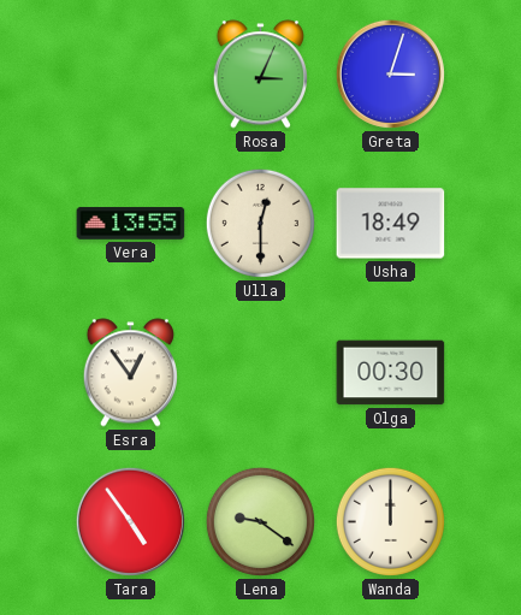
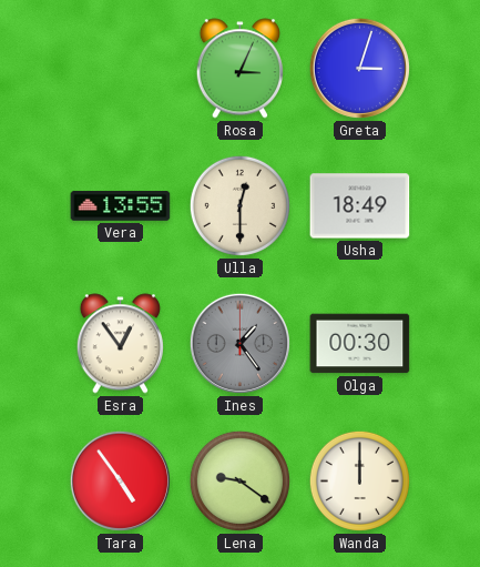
Ines: none -> 1:24 (239, 343)
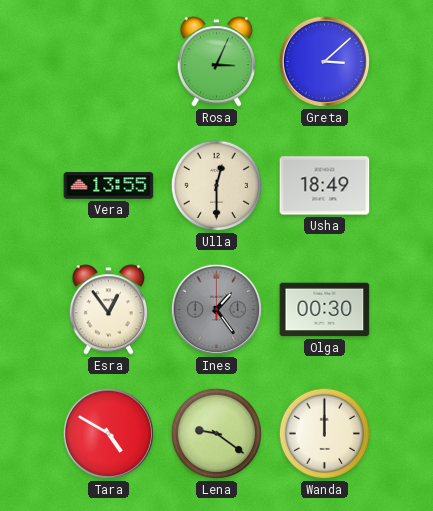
Greta: 3:03 -> 3:08 (324, 61)
Tara: 4:54 -> 4:50 (108, 433)
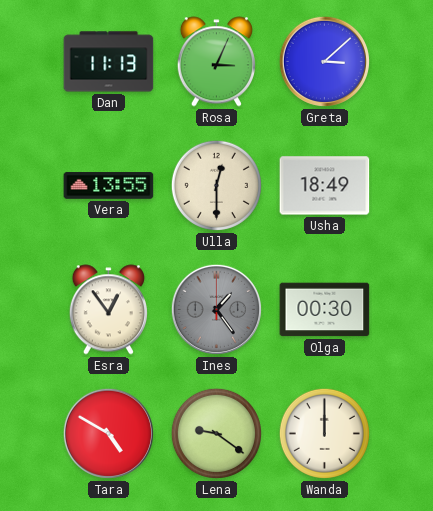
Dan: none -> 11:13 (109, 62)
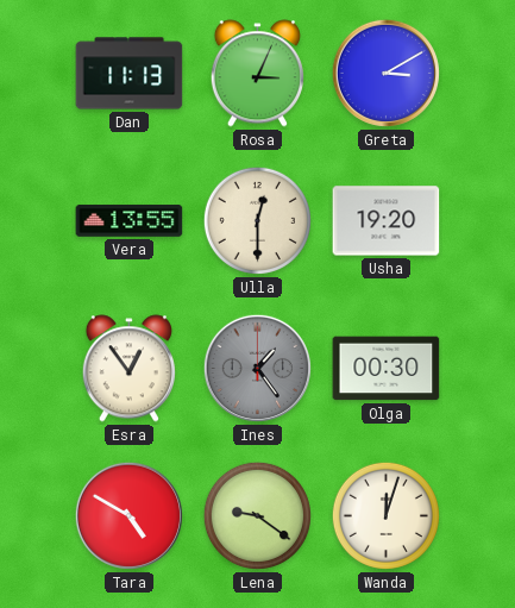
Greta: 3:08 -> 3:10 (385, 73)
Usha: 18:49 -> 19:20 (387, 221)
Wanda: 12:00 -> 12:03 (385, 515)
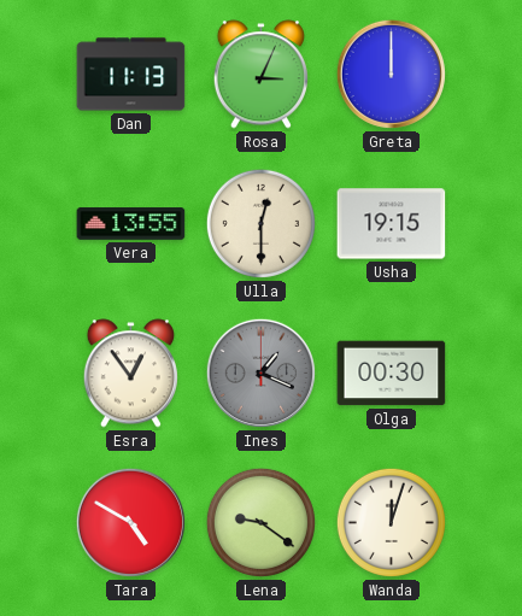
Greta: 3:10 -> 12:00 (391, 74)
Usha: 19:20 -> 19:15 (392, 224)
Ines: 1:24 -> 1:19 (260, 372)
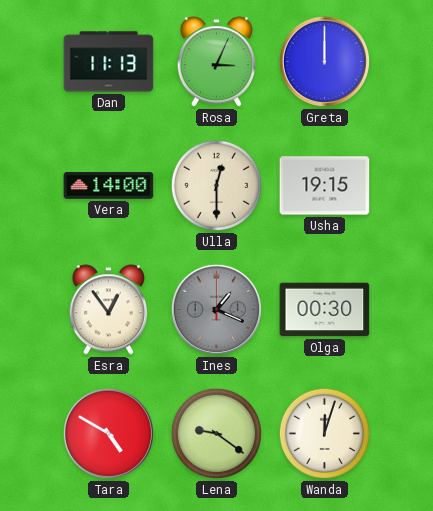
Vera: 13:55 -> 14:00 (109, 186)
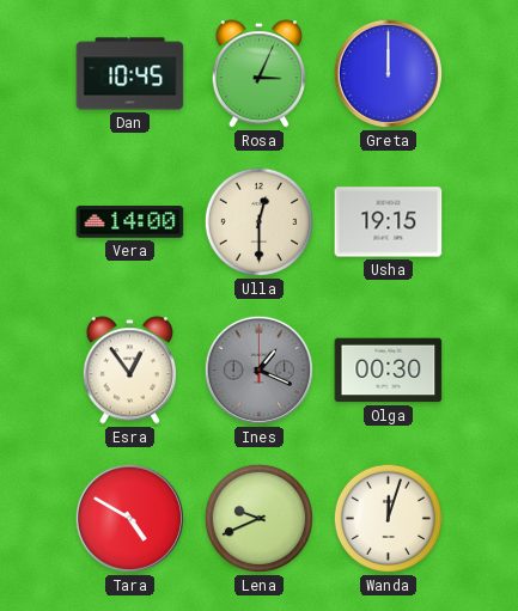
Dan: 11:13 -> 10:45 (130, 74)
Lena: 9:21 -> 9:41 (258, 518)
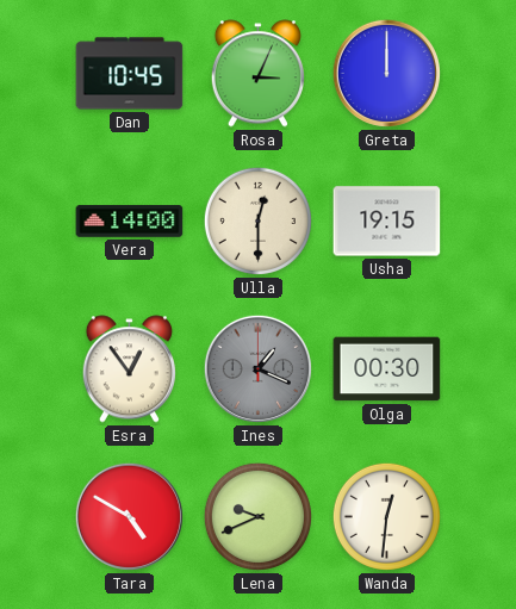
Wanda: 12:03 -> 12:31 (386, 516)
